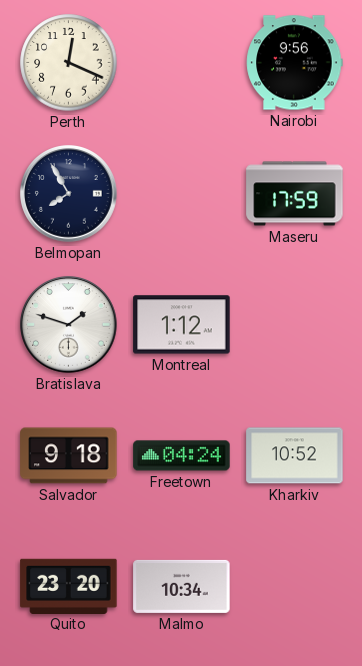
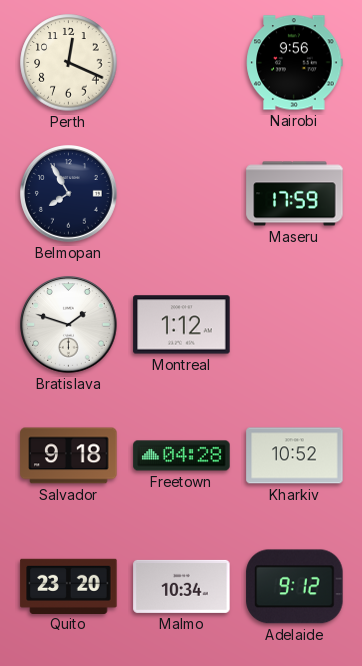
Freetown: 04:24 -> 04:28 (182, 456)
Adelaide: none -> 9:12 (295, 587)
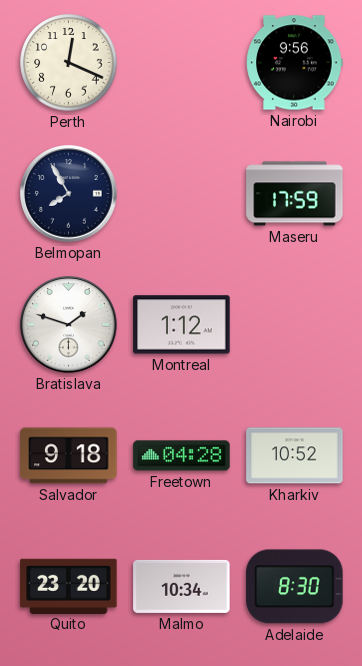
Adelaide: 9:12 -> 8:30 (295, 587)
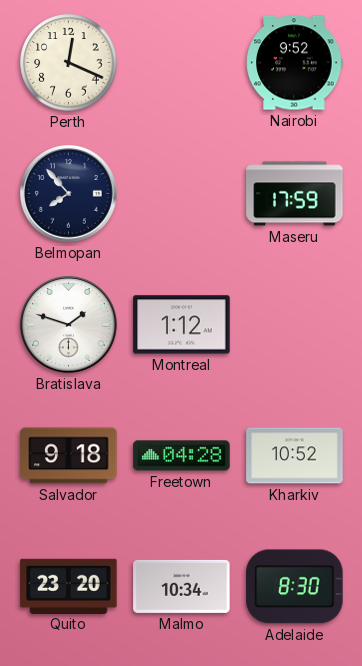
Nairobi: 9:56 -> 9:52 (295, 63)
Belmopan: 7:55 -> 7:53 (69, 194)
